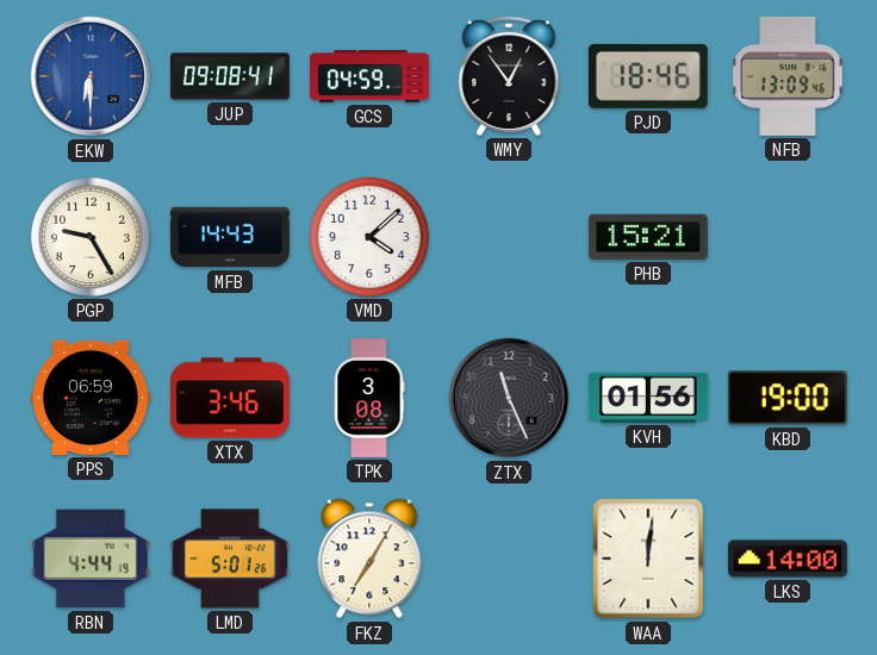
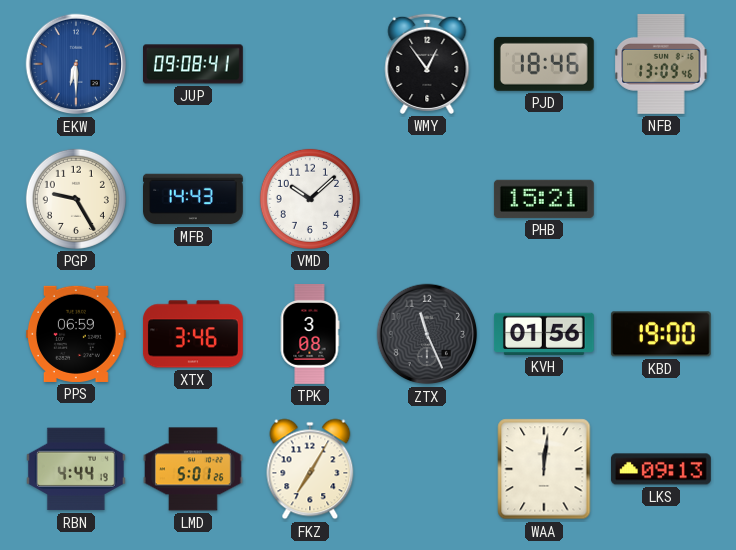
GCS: 04:59 -> none (371, 76)
VMD: 4:08 -> 10:08 (310, 199)
LKS: 14:00 -> 09:13 (661, 469)
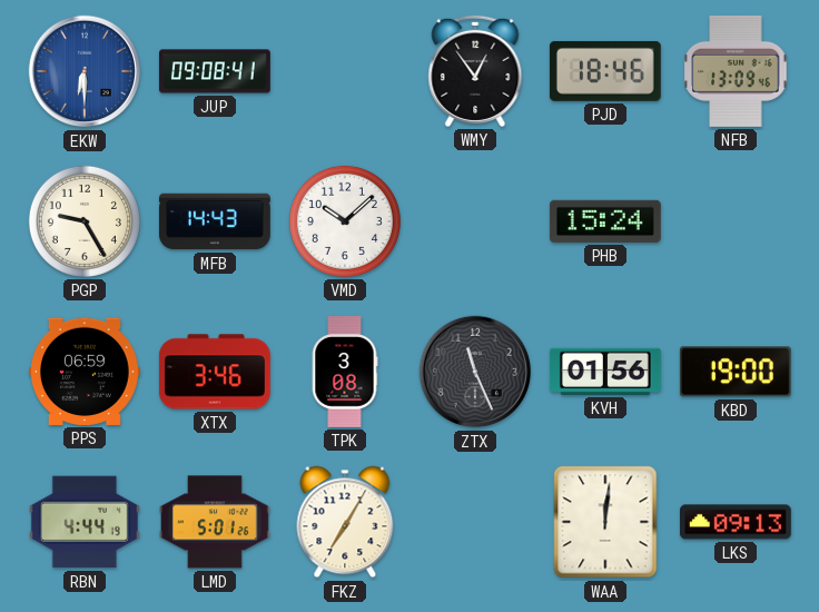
PHB: 15:21 -> 15:24 (605, 221)
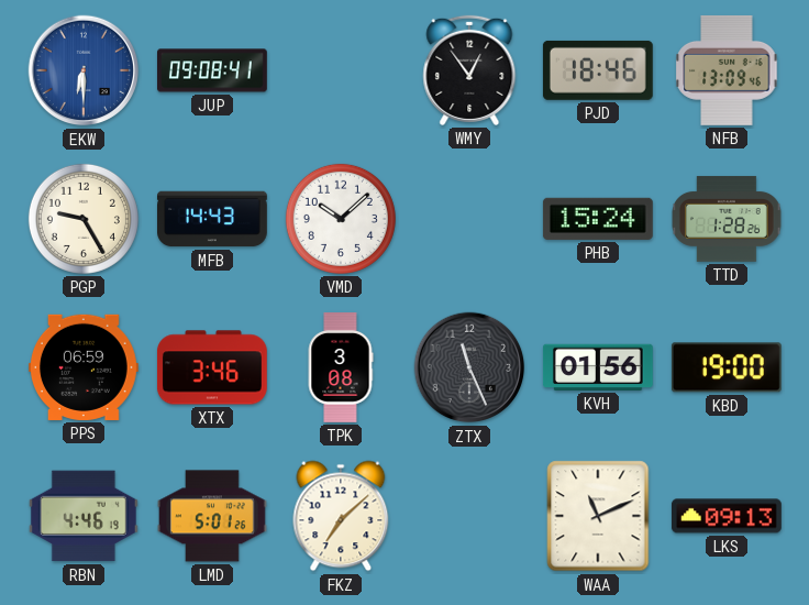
TTD: none -> 1:28 (727, 219)
RBN: 4:44 -> 4:46 (84, 516)
FKZ: 7:05 -> 7:08 (341, 516)
WAA: 12:01 -> 11:11 (598, 516)
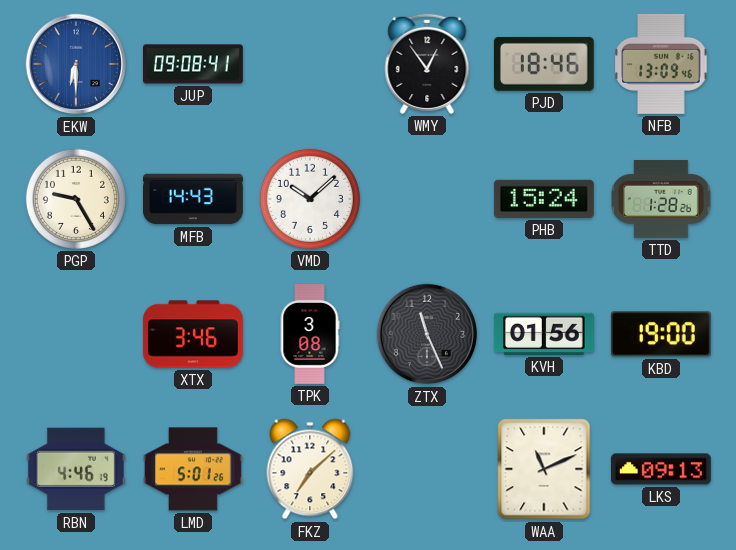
PPS: 06:59 -> none (84, 367)
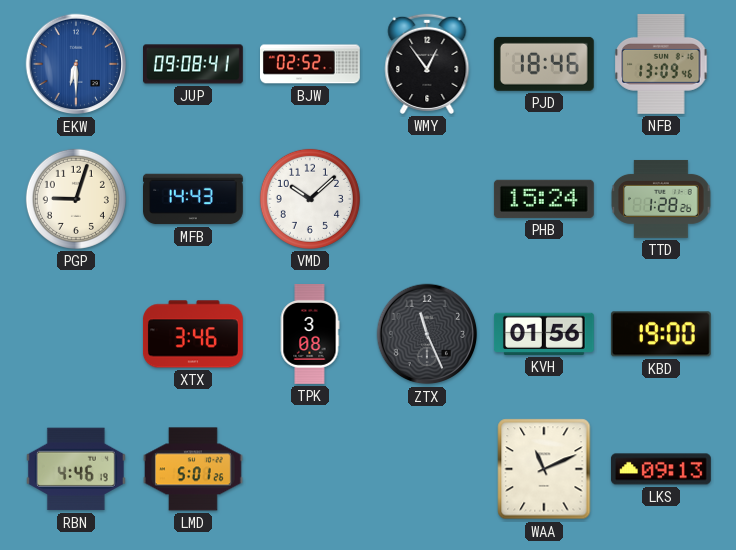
BJW: none -> 02:52 (311, 64)
PGP: 9:25 -> 9:03 (76, 199)
FKZ: 7:08 -> none (310, 469)
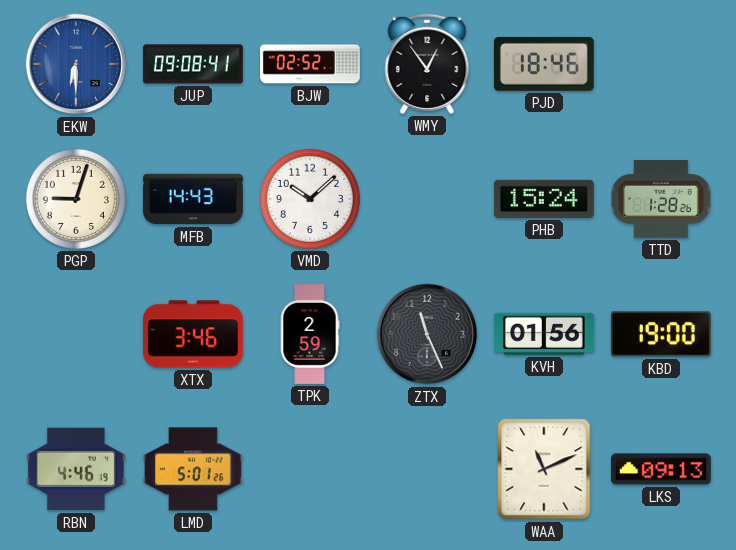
NFB: 13:09 -> none (661, 64)
TPK: 3:08 -> 2:59 (310, 335)
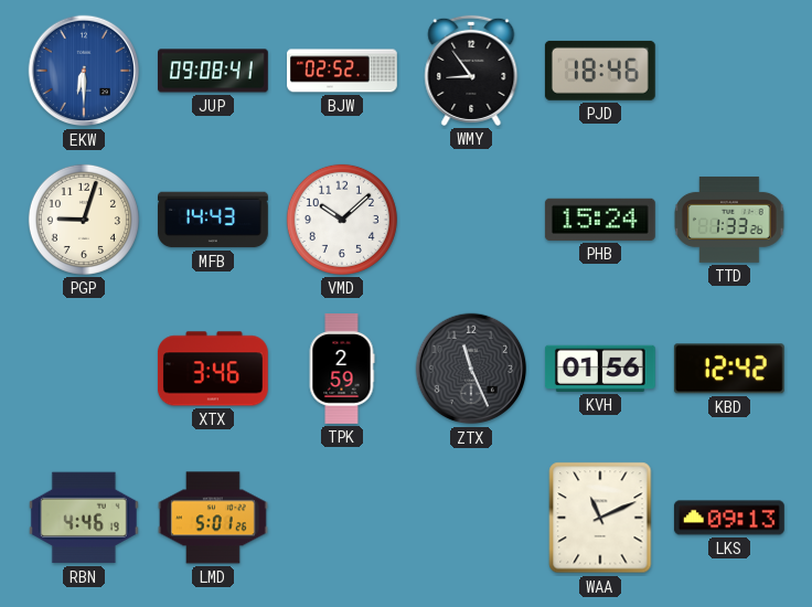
WMY: 12:54 -> 8:54 (471, 71)
TTD: 1:28 -> 1:33 (729, 220)
KBD: 19:00 -> 12:42 (729, 369)
